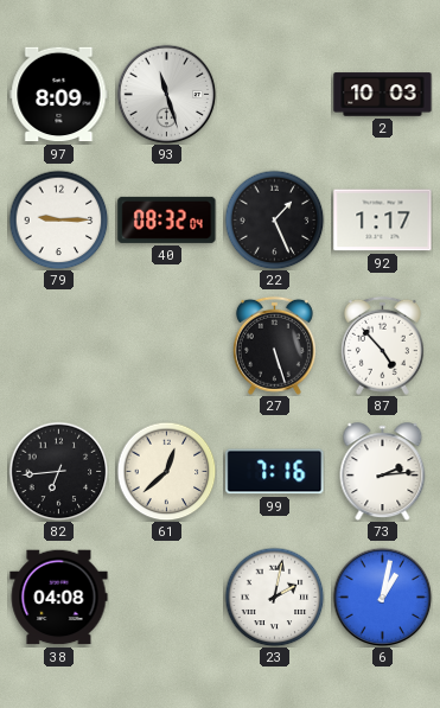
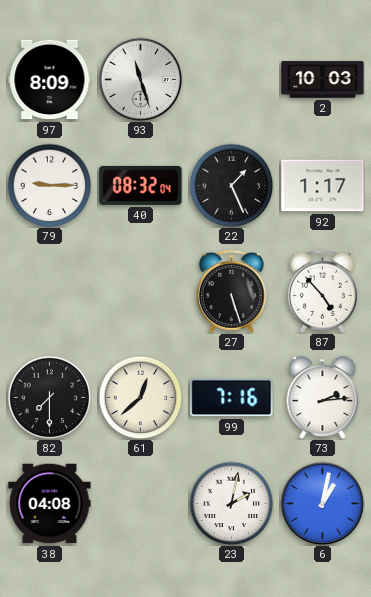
82: 6:44 -> 7:30 (49, 397)
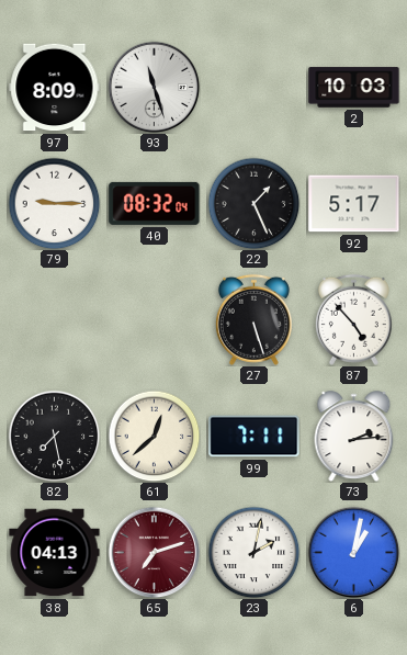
92: 1:17 -> 5:17 (354, 204)
82: 7:30 -> 7:28 (54, 436)
99: 7:16 -> 7:11 (255, 437)
38: 04:08 -> 04:13 (55, 553)
65: none -> 7:12 (154, 552)
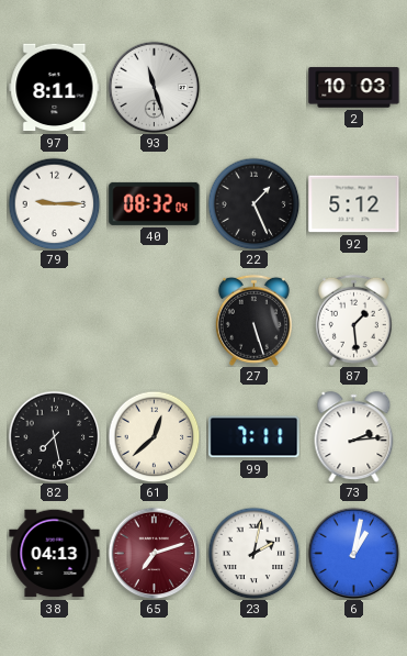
97: 8:09 -> 8:11 (55, 88)
92: 5:17 -> 5:12 (354, 204)
87: 4:53 -> 1:29 (353, 320)
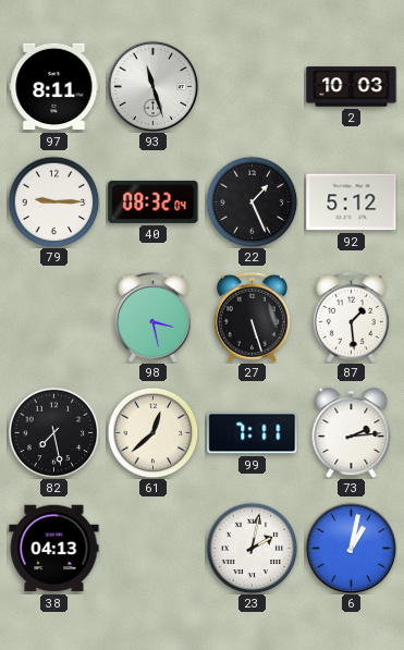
98: none -> 3:28 (152, 317)
65: 7:12 -> none (154, 553)
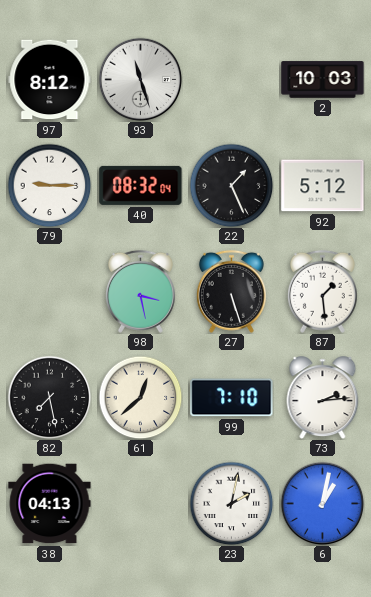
97: 8:11 -> 8:12 (50, 80)
99: 7:11 -> 7:10 (232, 398)
